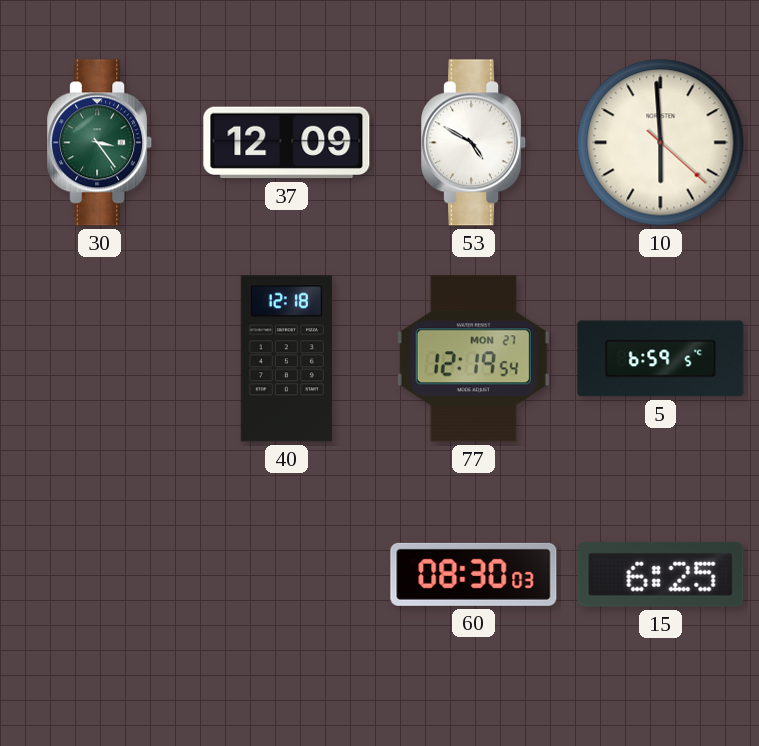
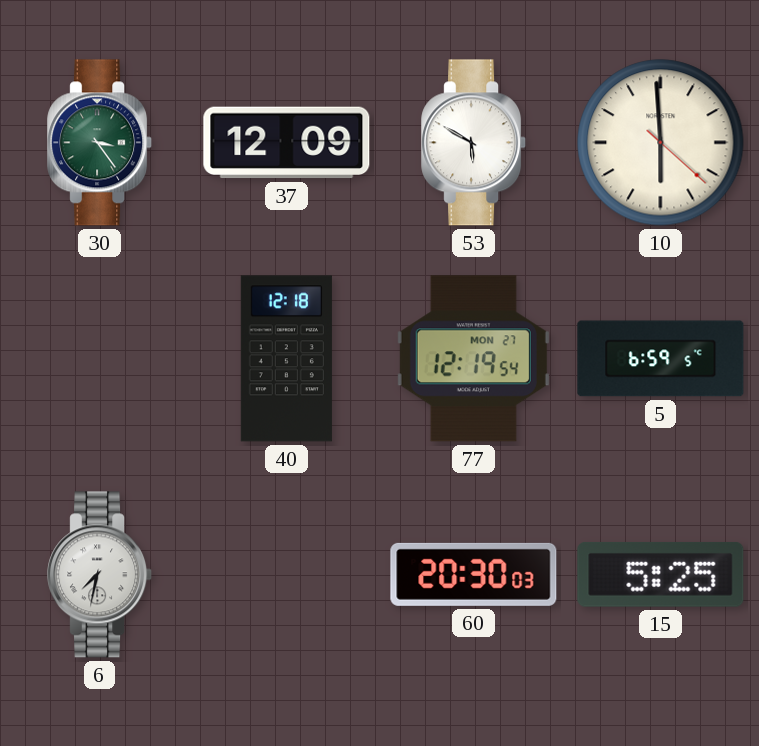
53: 4:50 -> 5:50 (474, 143)
6: none -> 7:32 (100, 575)
60: 08:30 -> 20:30 (474, 574)
15: 6:25 -> 5:25 (661, 575)
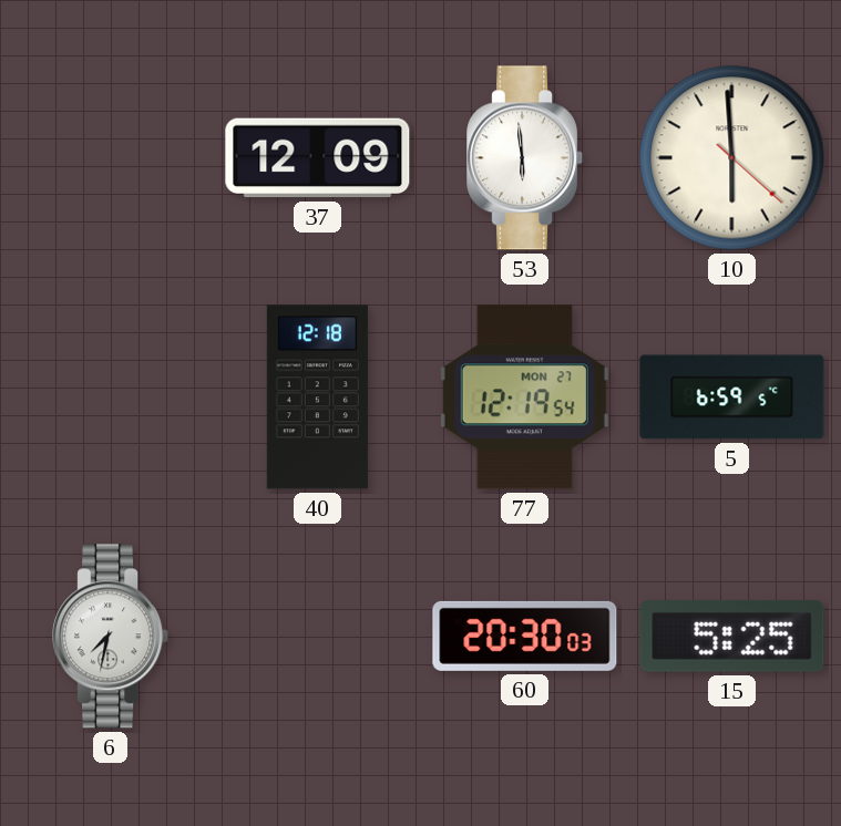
30: 3:24 -> none (100, 143)
53: 5:50 -> 5:59 (525, 158)
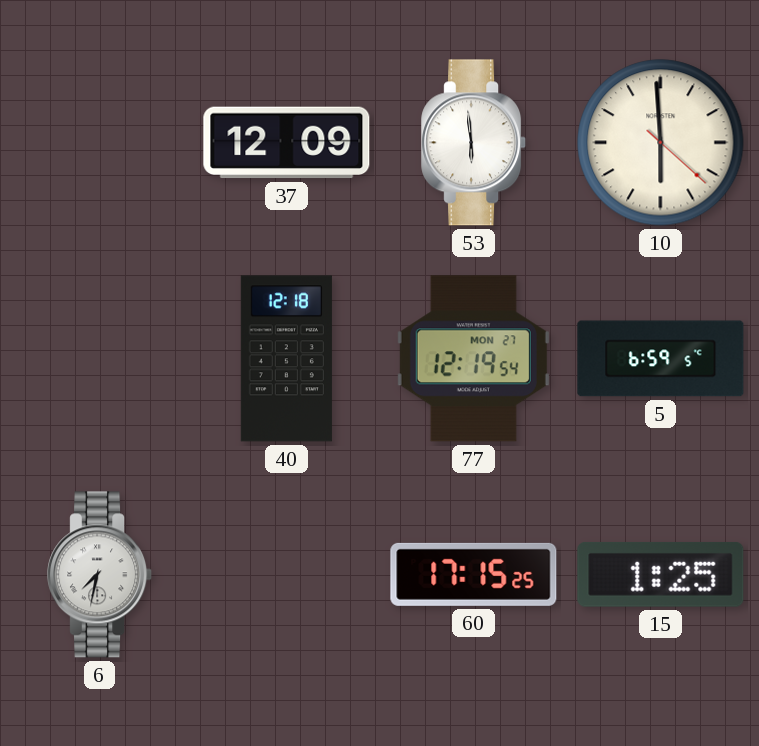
60: 20:30 -> 17:15 (474, 574)
15: 5:25 -> 1:25 (661, 575)
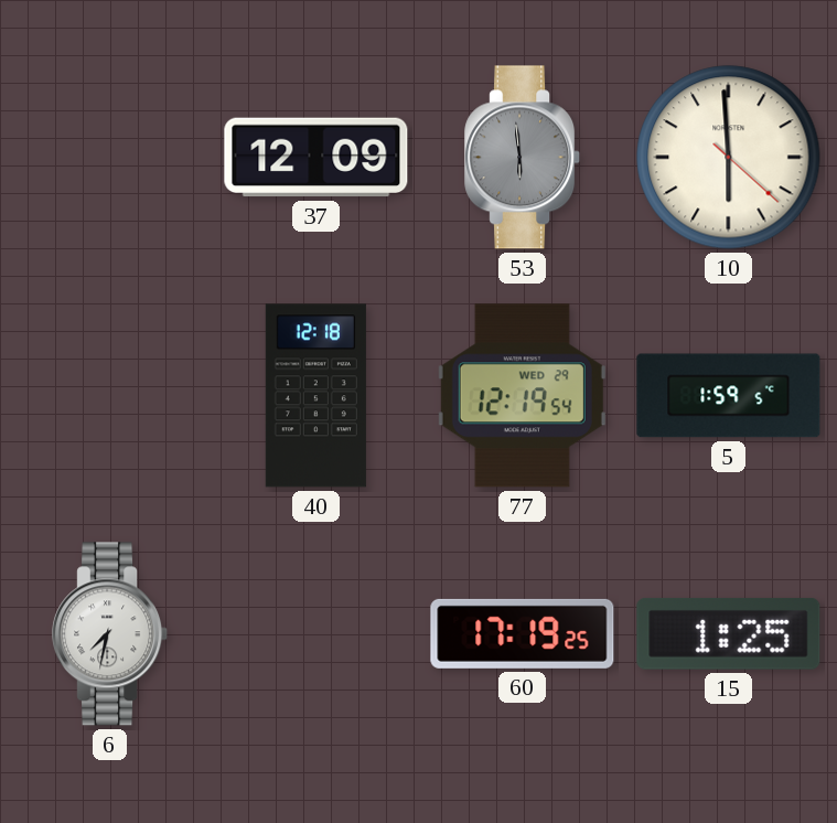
53 dial: white -> grey (523, 158)
77 date: MON 27 -> WED 29 (522, 396)
5: 6:59 -> 1:59 (729, 396)
60: 17:15 -> 17:19 (523, 633)
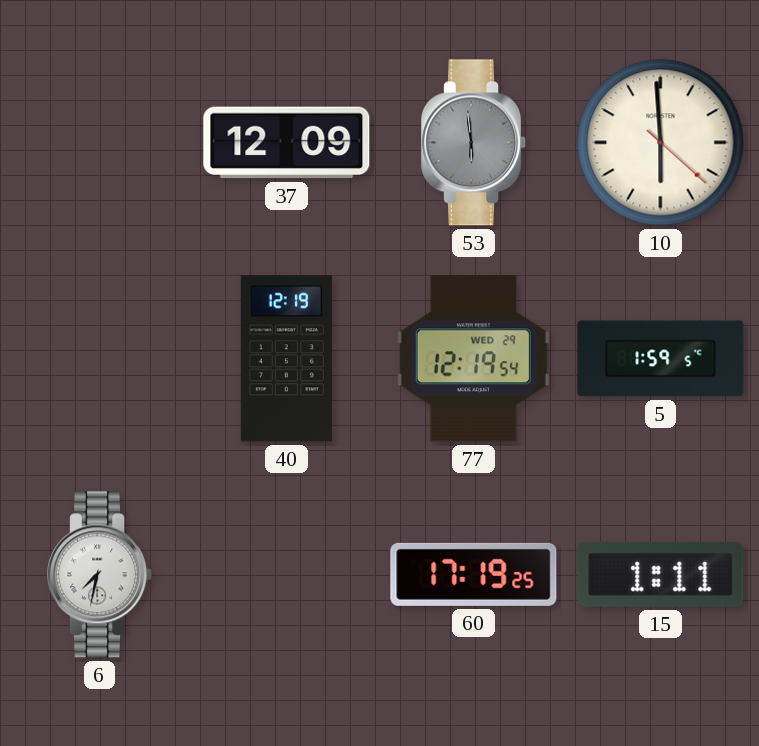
40: 12:18 -> 12:19 (286, 359)
15: 1:25 -> 1:11 (661, 575)
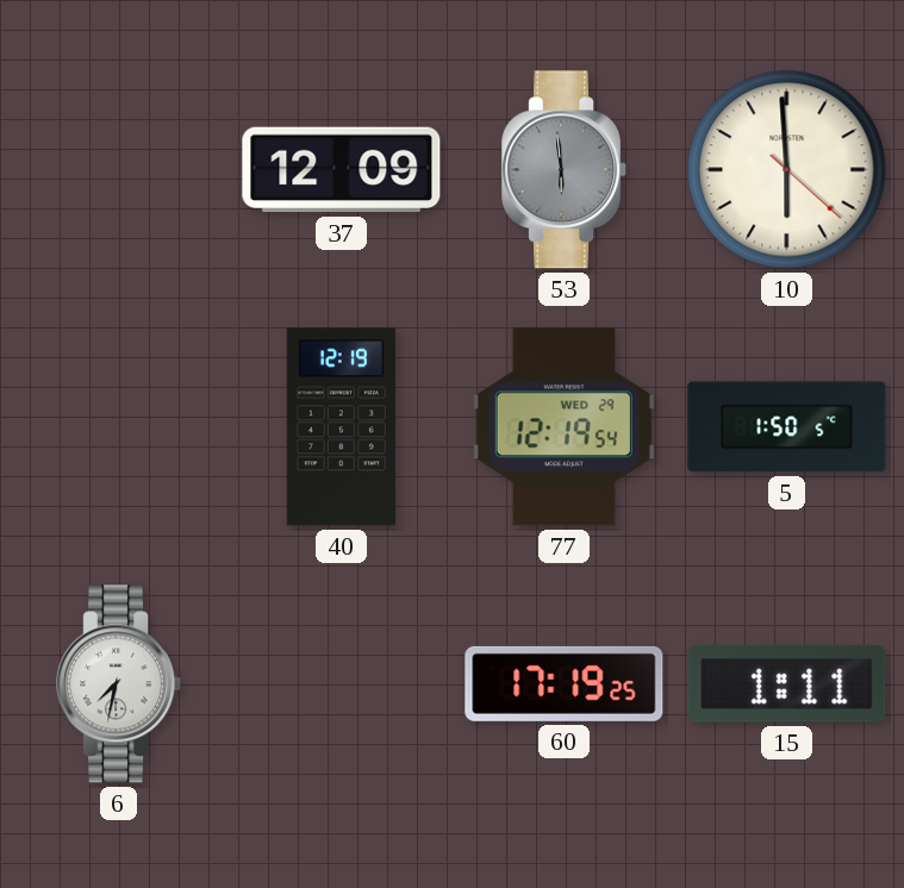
5: 1:59 -> 1:50 (787, 427)
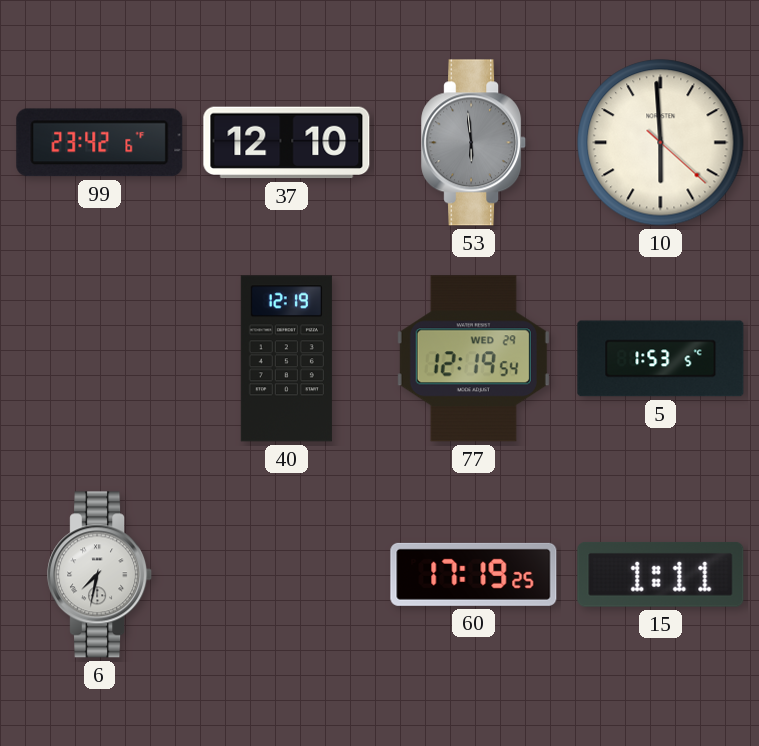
99: none -> 23:42 (100, 143)
37: 12:09 -> 12:10 (287, 143)
5: 1:50 -> 1:53 (661, 359)
